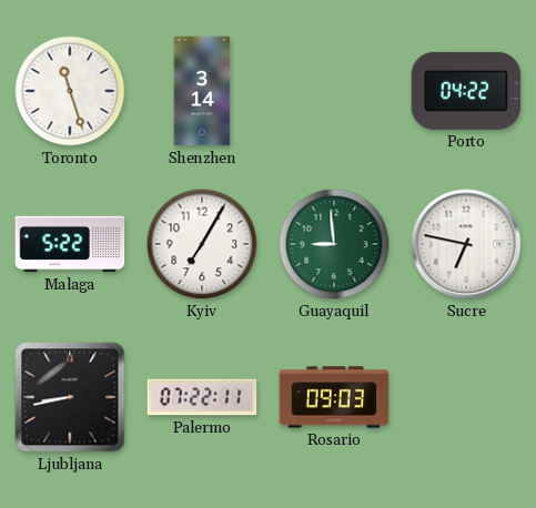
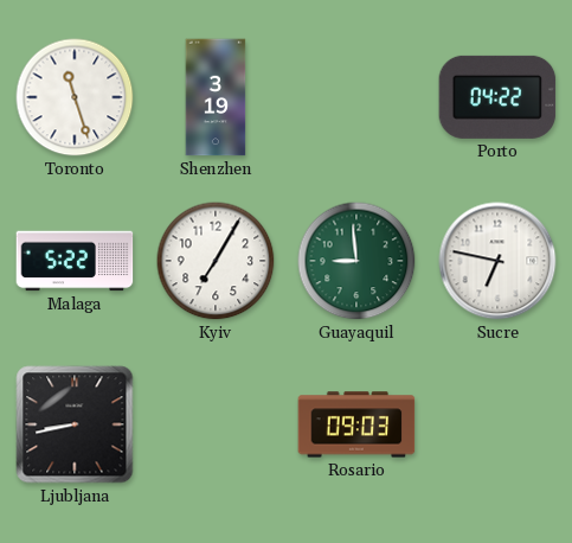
Shenzhen: 3:14 -> 3:19 (216, 97)
Palermo: 07:22 -> none (202, 397)
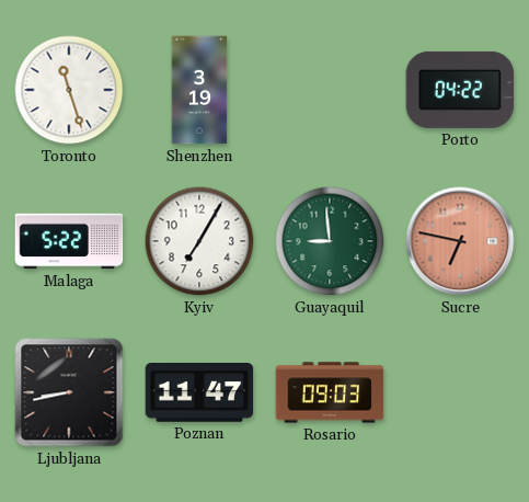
Sucre dial: white -> salmon (460, 241)
Poznan: none -> 11:47 (199, 393)
